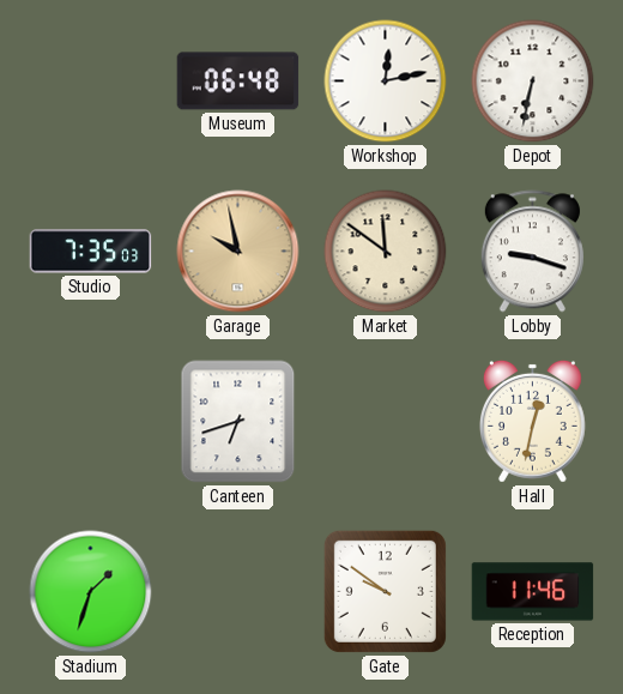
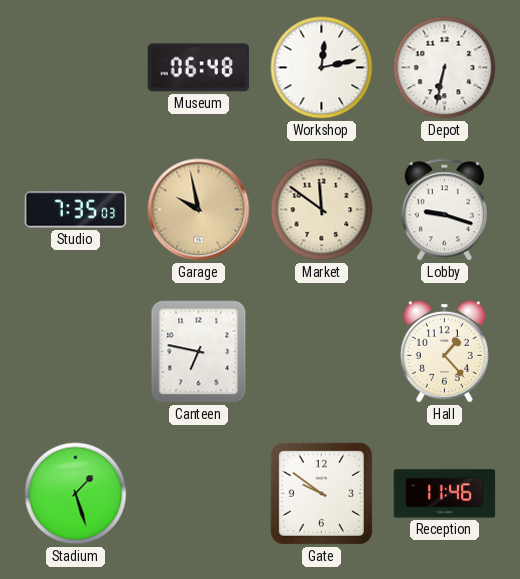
Canteen: 6:42 -> 6:47 (199, 352)
Hall: 12:32 -> 1:23 (444, 351)
Stadium: 1:33 -> 1:27 (76, 494)
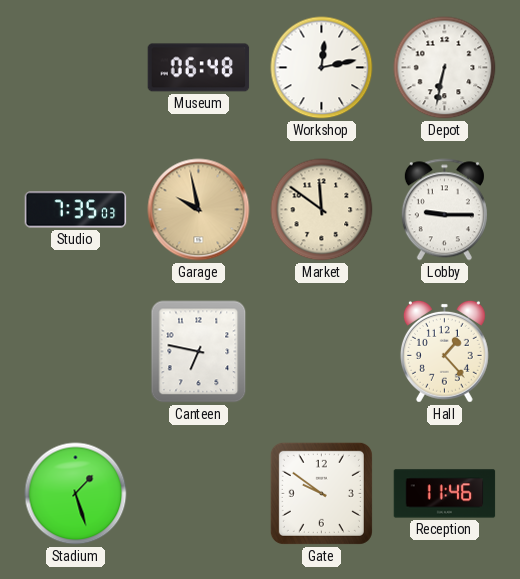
Lobby: 9:18 -> 9:15 (444, 210)
